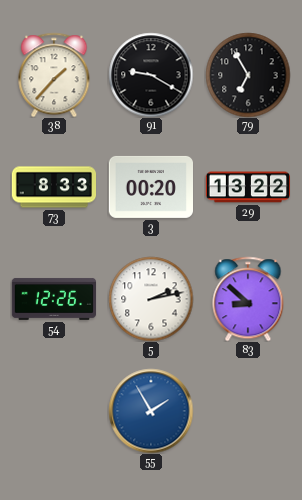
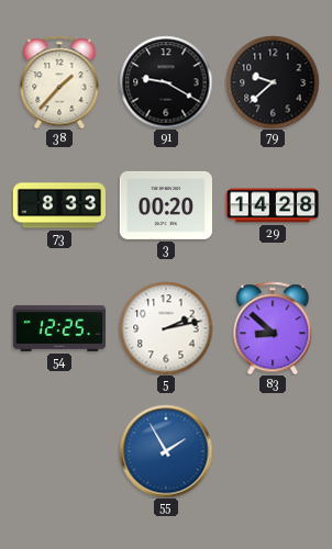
79: 6:55 -> 9:38 (273, 82)
29: 13:22 -> 14:28 (272, 205)
54: 12:26 -> 12:25 (58, 328)
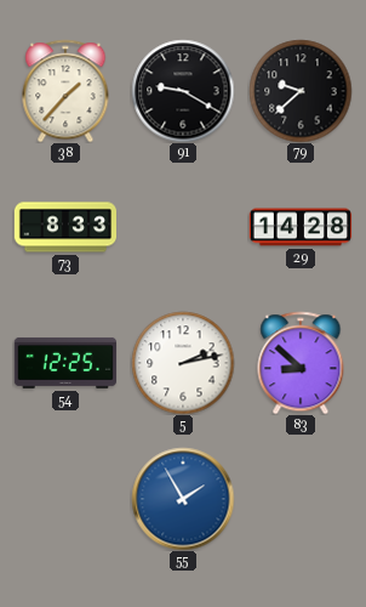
3: 00:20 -> none (165, 205)
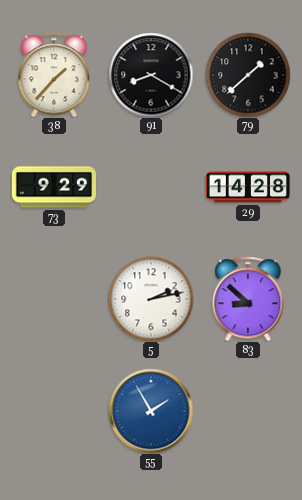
91: 9:20 -> 8:20 (151, 75)
79: 9:38 -> 1:38 (248, 75)
73: 8:33 -> 9:29 (54, 187)
54: 12:25 -> none (64, 363)
